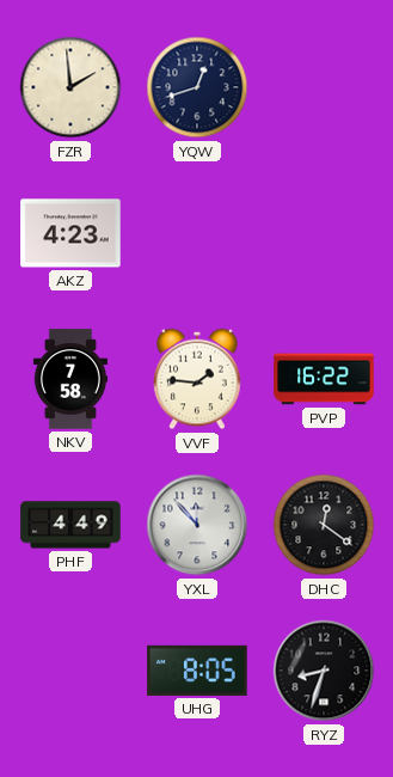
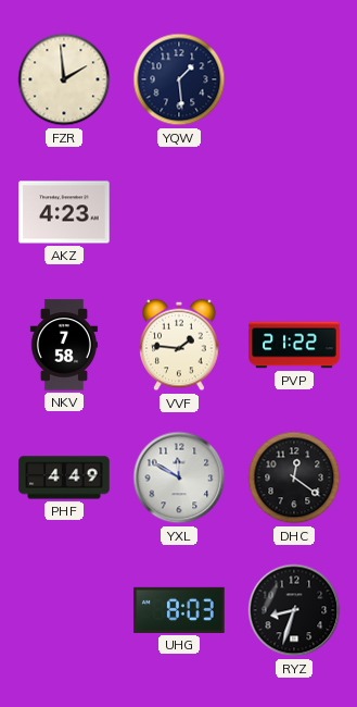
YQW: 12:42 -> 1:29 (179, 79)
PVP: 16:22 -> 21:22 (294, 345)
YXL: 11:53 -> 11:50 (179, 477)
UHG: 8:05 -> 8:03 (179, 610)
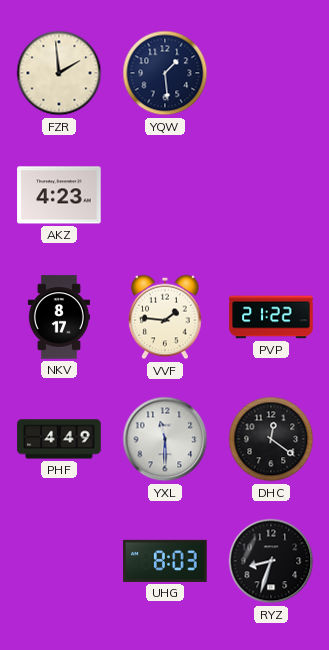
NKV: 7:58 -> 8:17 (59, 317)
YXL: 11:50 -> 11:30 (165, 439)
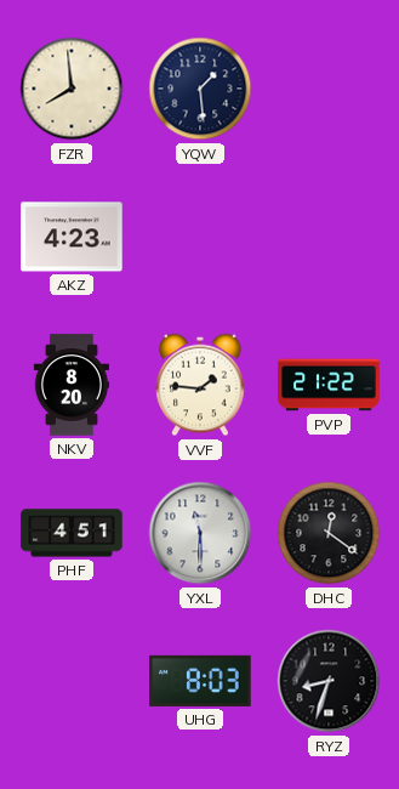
FZR: 1:59 -> 7:59 (72, 89)
NKV: 8:17 -> 8:20 (72, 385)
PHF: 4:49 -> 4:51 (72, 533)
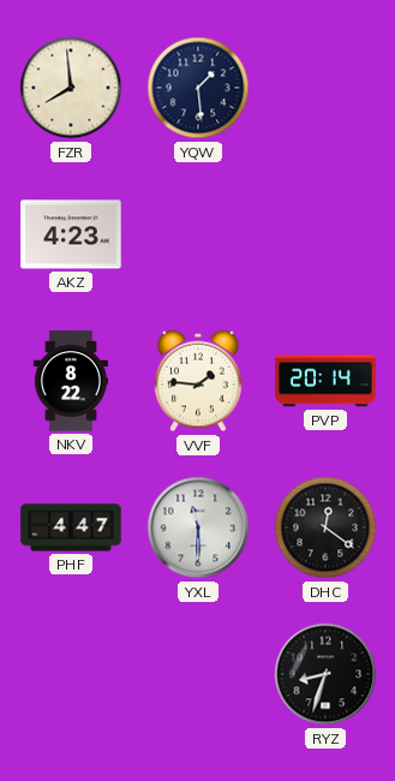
NKV: 8:20 -> 8:22 (71, 381)
PVP: 21:22 -> 20:14 (325, 381)
PHF: 4:51 -> 4:47 (71, 527)
UHG: 8:03 -> none (200, 681)
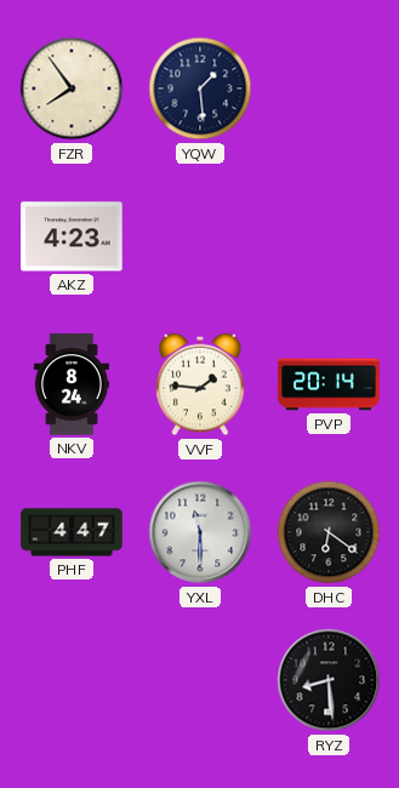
FZR: 7:59 -> 7:54 (72, 88)
NKV: 8:22 -> 8:24 (72, 384)
DHC: 12:21 -> 6:21 (329, 532)
RYZ: 8:33 -> 8:29 (329, 680)
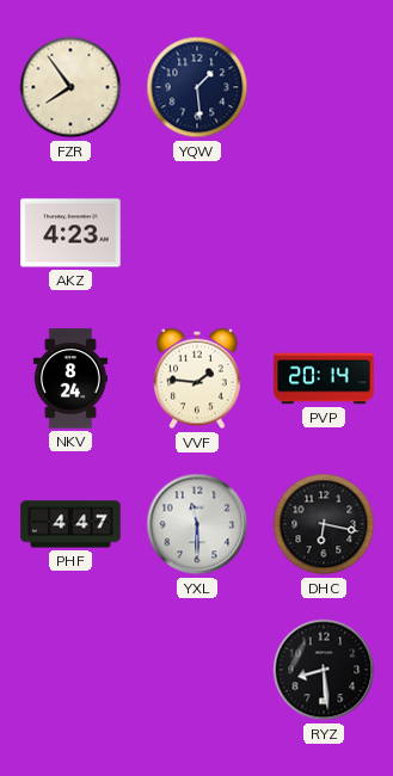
DHC: 6:21 -> 6:17 (324, 524)
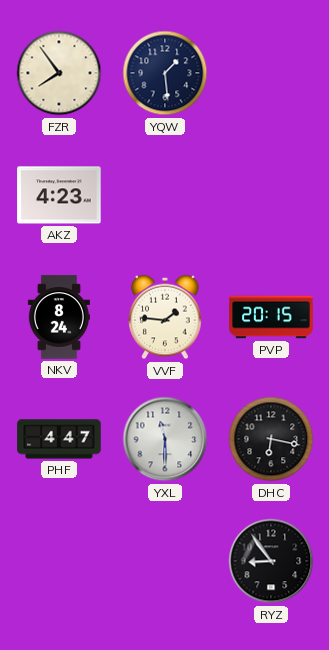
PVP: 20:14 -> 20:15 (271, 317)
RYZ: 8:29 -> 8:54 (271, 561)
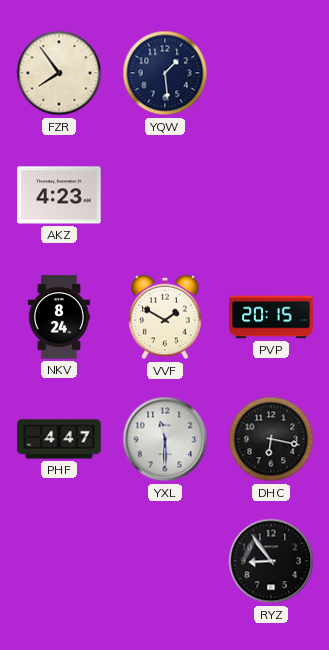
VVF: 1:46 -> 1:50 (165, 317)
